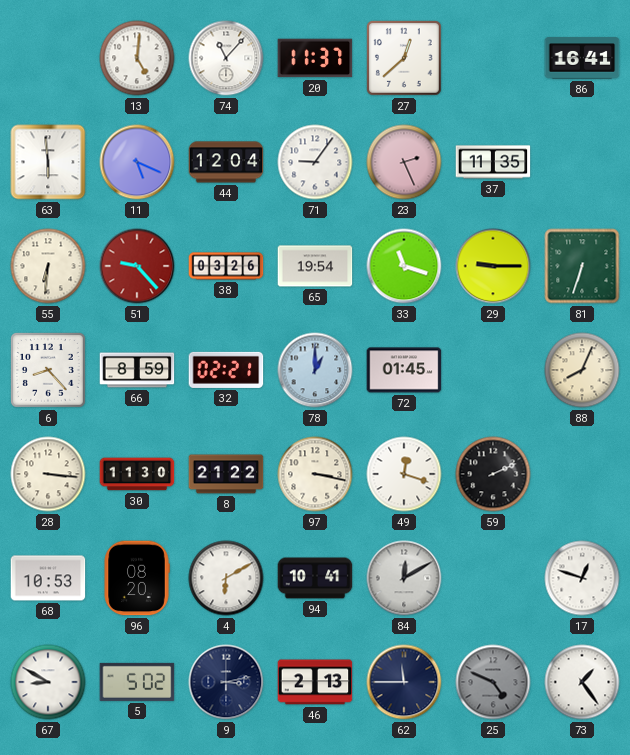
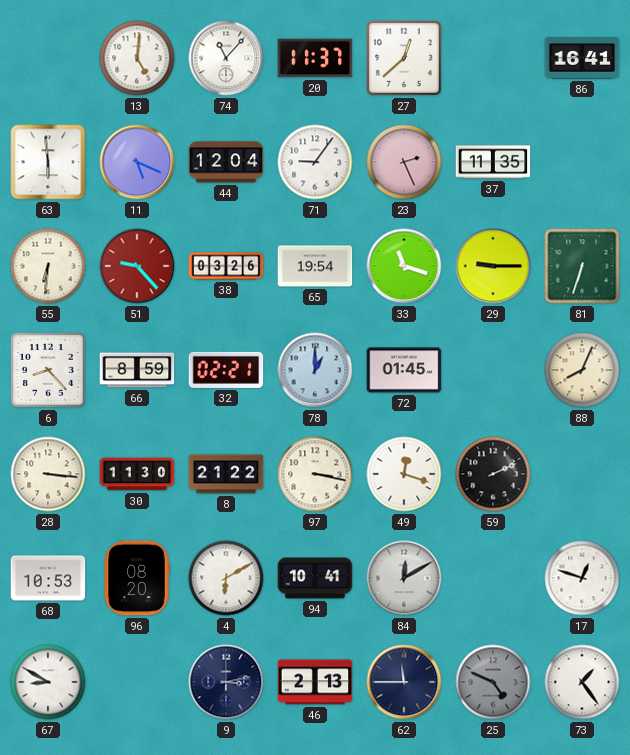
5: 5:02 -> none (137, 682)
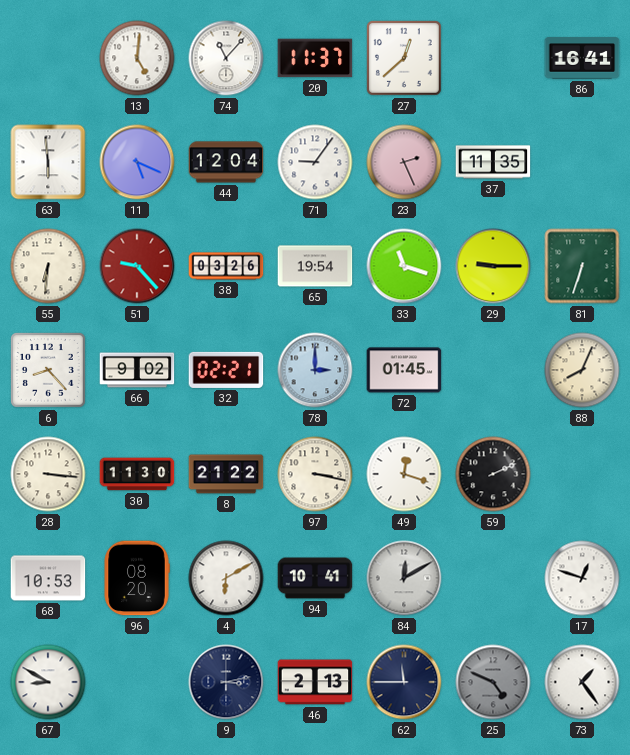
66: 8:59 -> 9:02 (137, 370)
78: 1:00 -> 3:00 (315, 370)
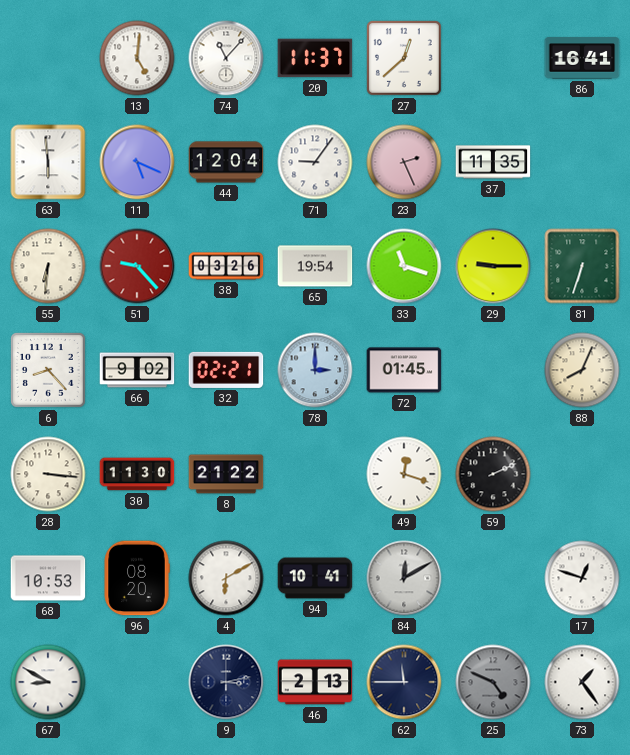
97: 3:17 -> none (315, 474)
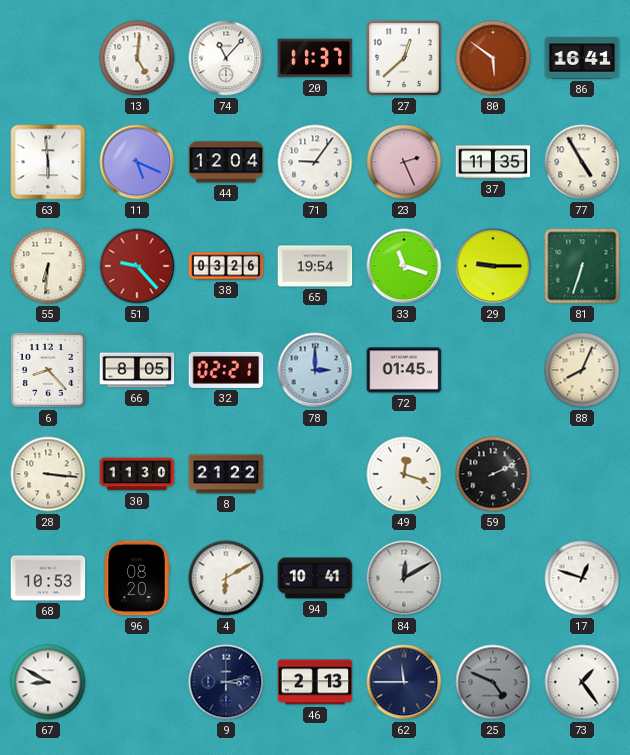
80: none -> 5:51 (493, 58)
77: none -> 4:55 (582, 162)
66: 9:02 -> 8:05 (137, 370)
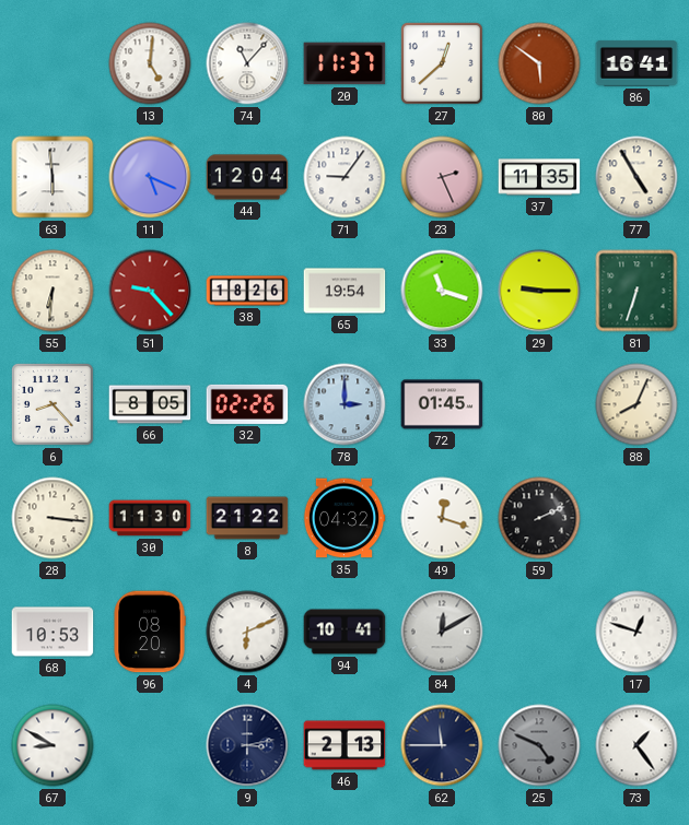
38: 03:26 -> 18:26 (247, 291)
32: 02:21 -> 02:26 (247, 404)
35: none -> 04:32 (344, 518)
4: 6:10 -> 6:11 (247, 632)
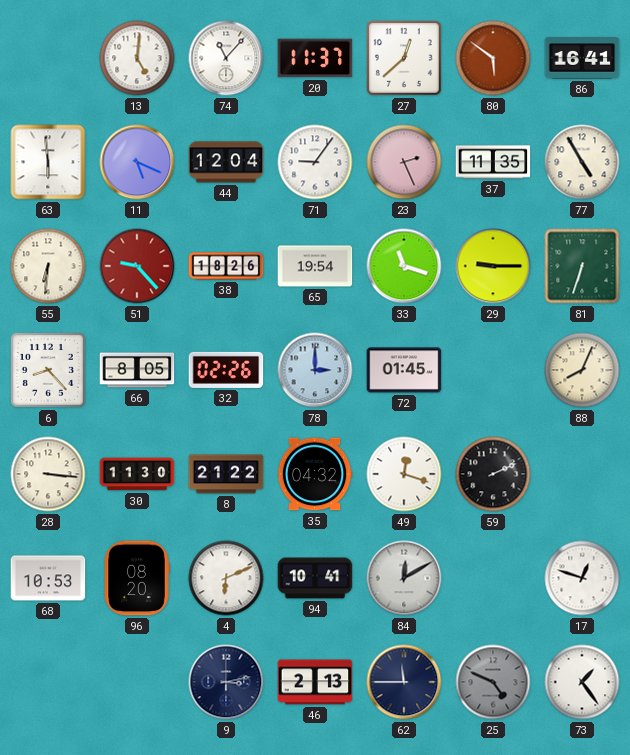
67: 8:50 -> none (52, 745)
